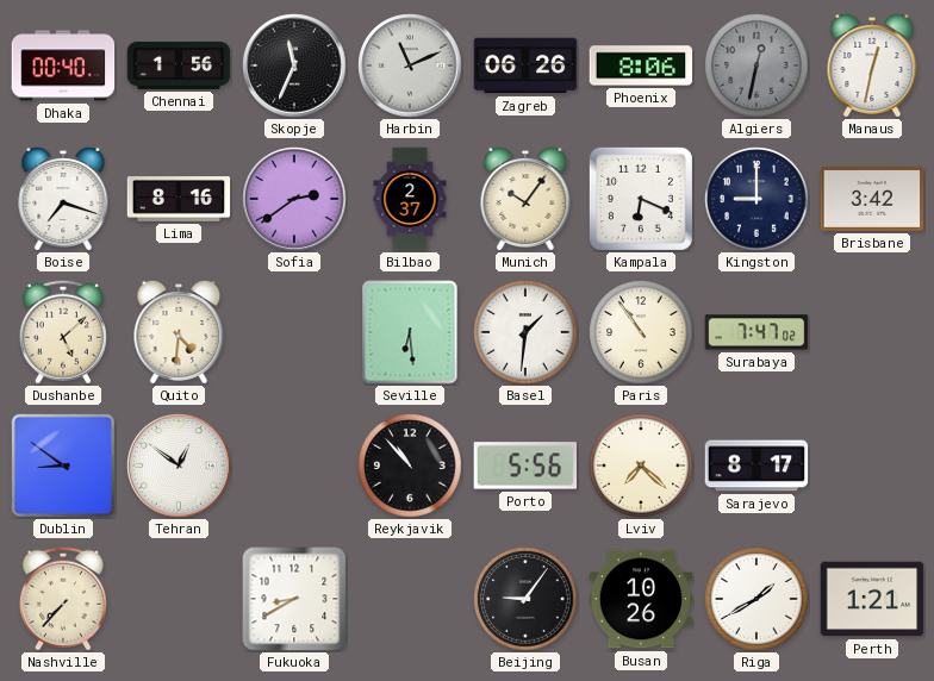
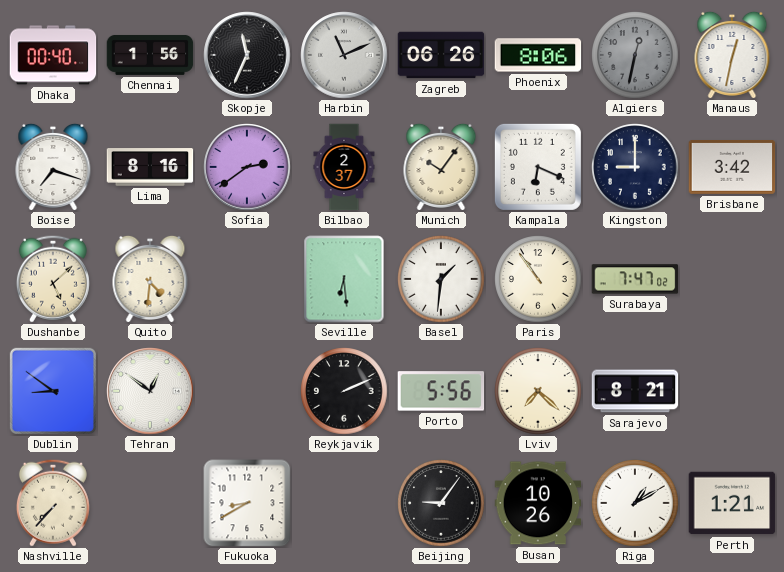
Reykjavik: 10:53 -> 2:11 (344, 391)
Sarajevo: 8:17 -> 8:21 (635, 391)
Riga: 1:40 -> 1:10 (635, 503)
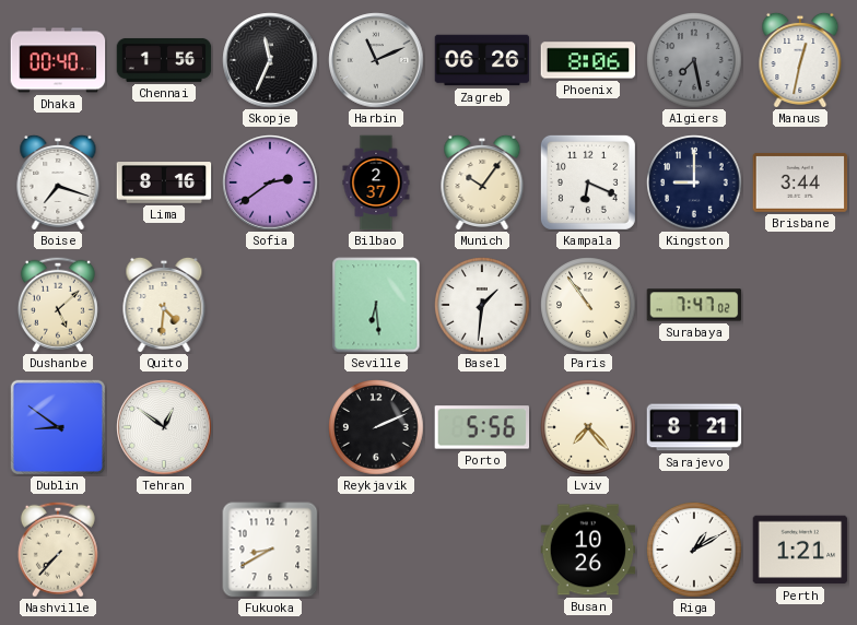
Algiers: 12:32 -> 7:28 (694, 60)
Brisbane: 3:42 -> 3:44 (800, 182)
Lviv: 7:22 -> 7:23 (588, 427)
Beijing: 9:06 -> none (441, 503)
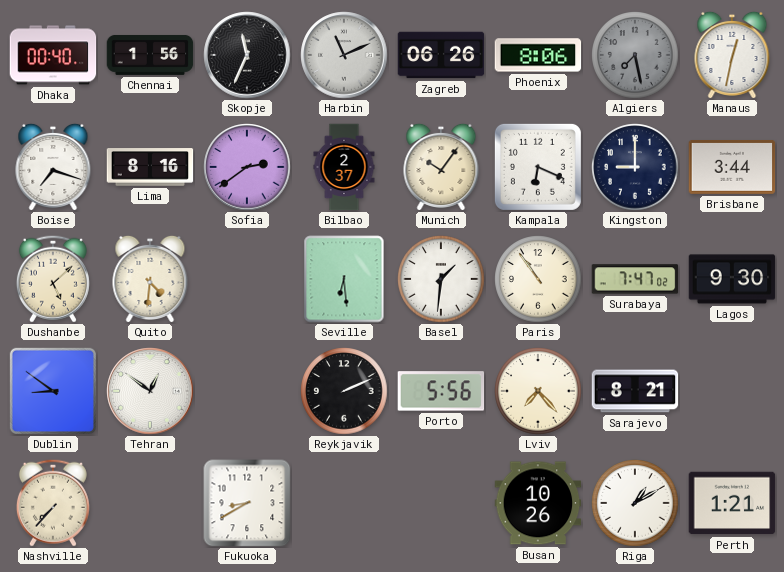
Lagos: none -> 9:30 (732, 279)
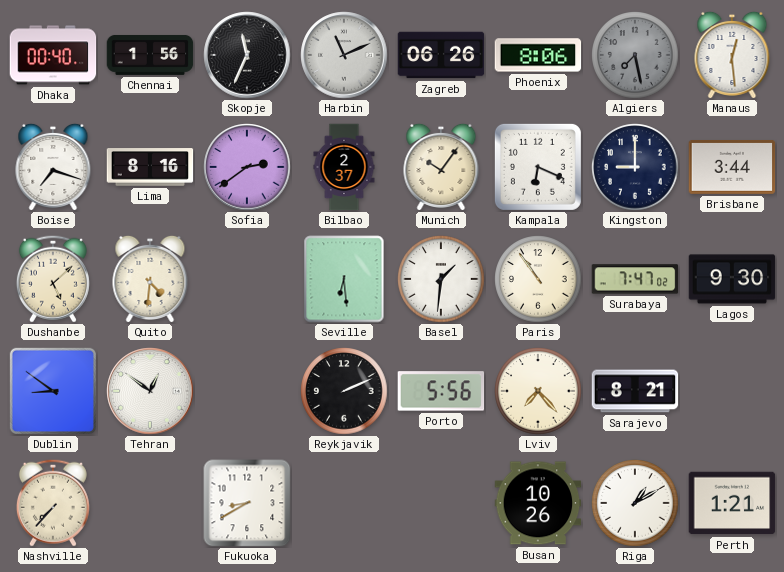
Manaus: 12:32 -> 12:29 (732, 54)
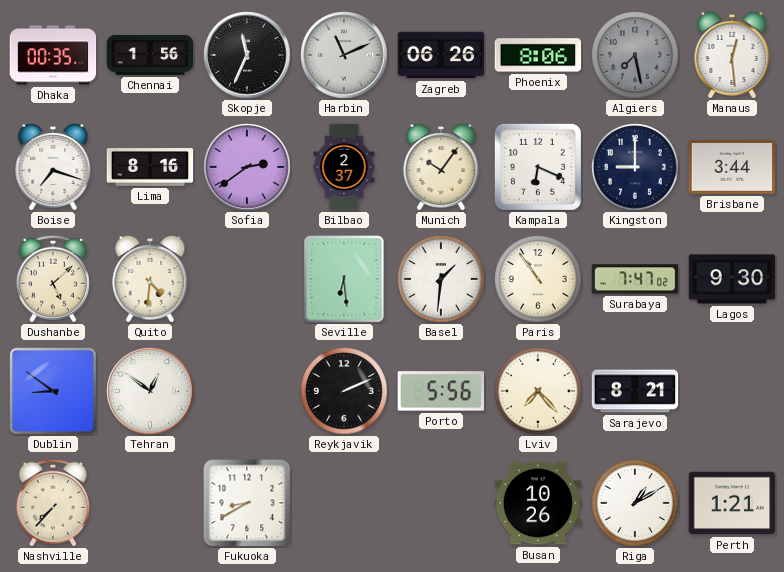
Dhaka: 00:40 -> 00:35 (53, 55)
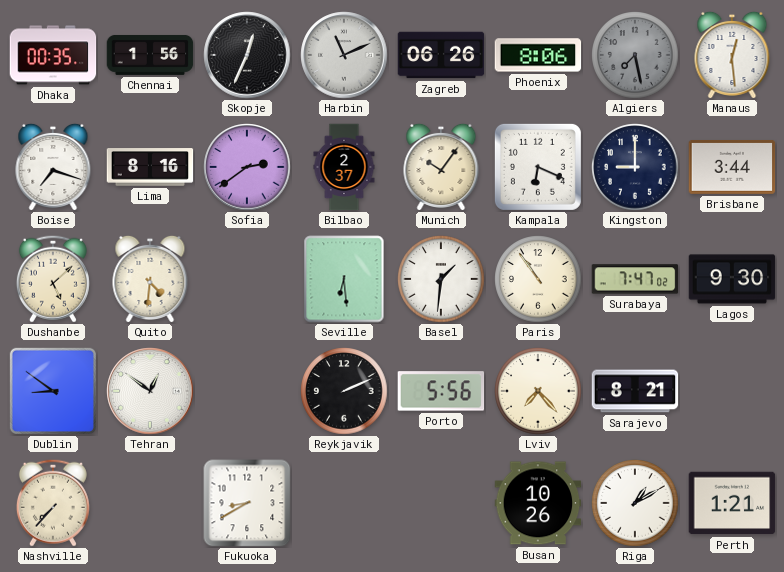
Skopje: 11:34 -> 12:34 (247, 55)
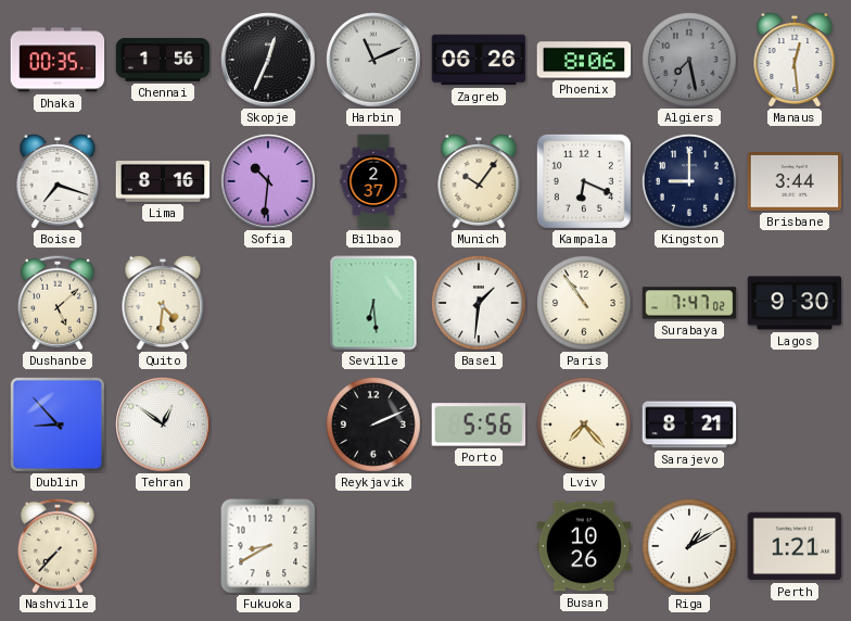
Sofia: 2:39 -> 10:31 (268, 181)
Dublin: 8:51 -> 8:53 (58, 424)
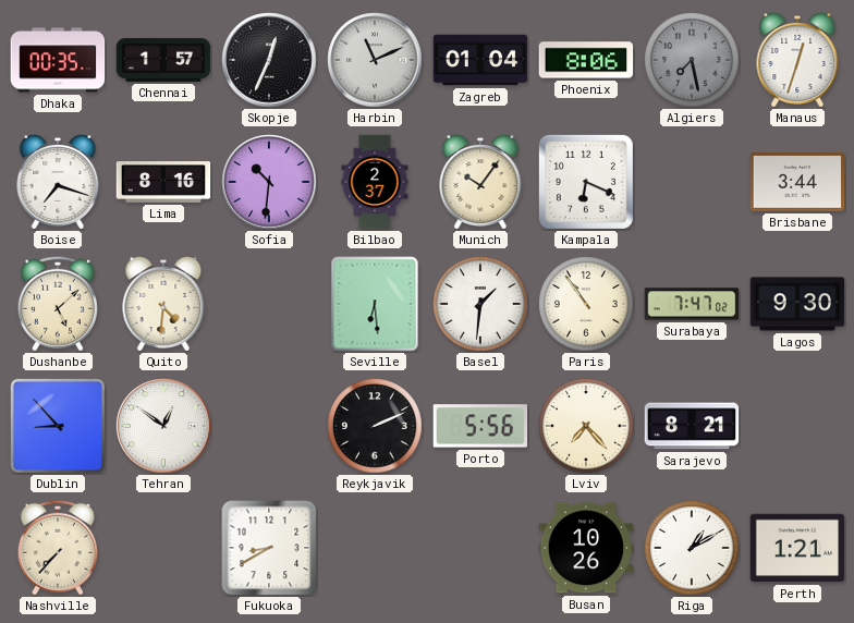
Chennai: 1:56 -> 1:57 (163, 60)
Zagreb: 06:26 -> 01:04 (480, 60)
Manaus: 12:29 -> 12:33 (797, 59)
Kingston: 9:00 -> none (689, 181)
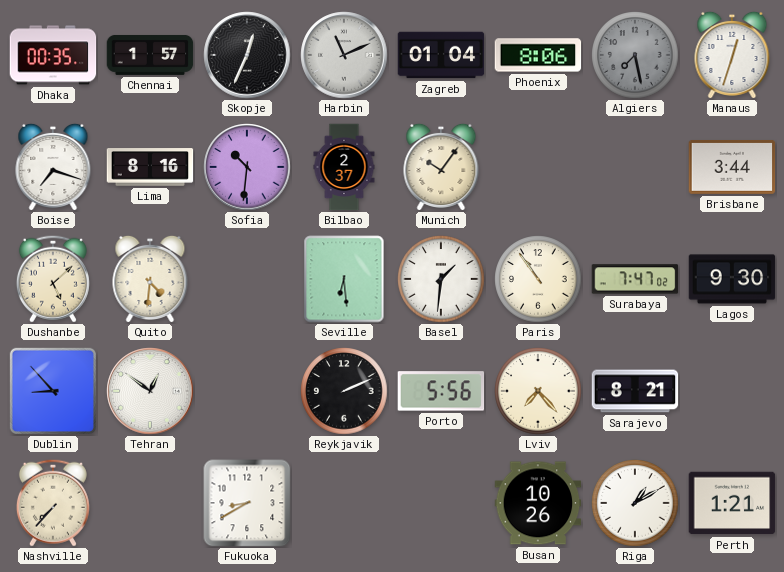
Kampala: 6:19 -> none (586, 182)
